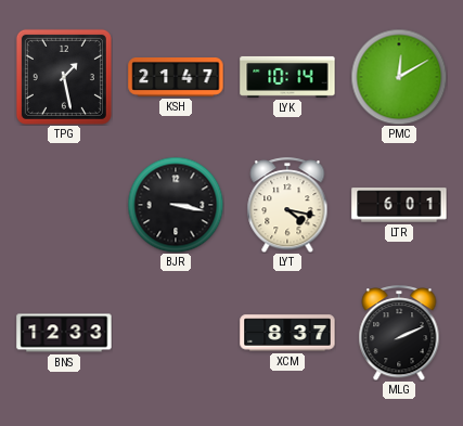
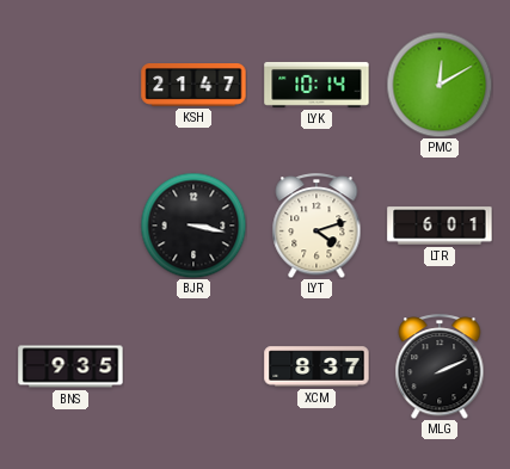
TPG: 1:28 -> none (64, 77)
LYT: 4:17 -> 4:12 (317, 226)
BNS: 12:33 -> 9:35 (70, 366)
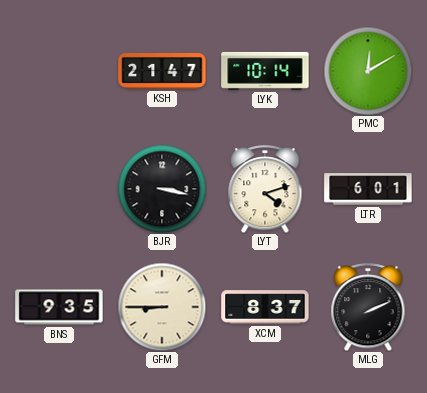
GFM: none -> 8:45 (162, 307)
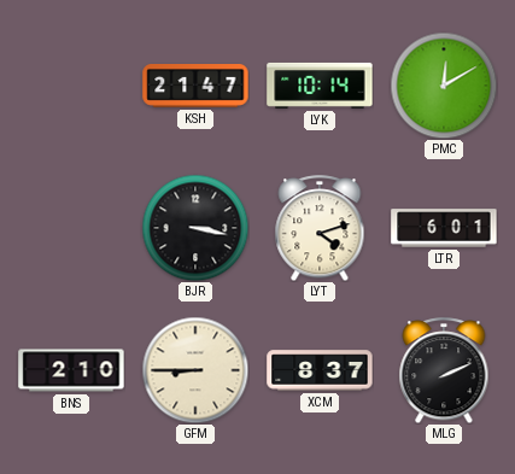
BNS: 9:35 -> 2:10 (71, 370)
